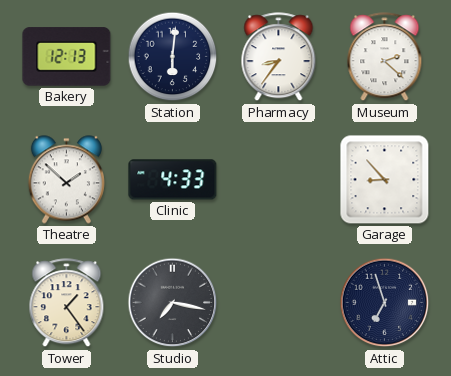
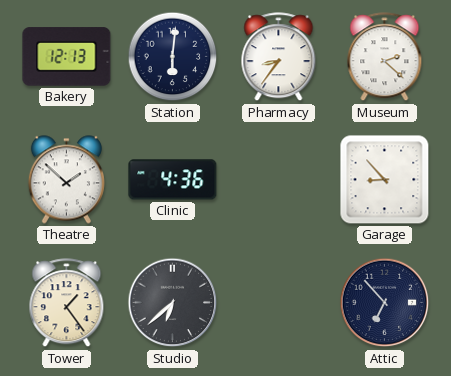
Clinic: 4:33 -> 4:36 (173, 180)
Studio: 7:17 -> 6:38 (173, 303)
Attic: 6:57 -> 6:53 (385, 303)
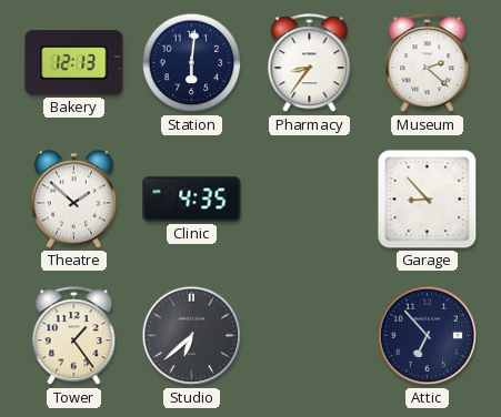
Clinic: 4:36 -> 4:35 (192, 200)
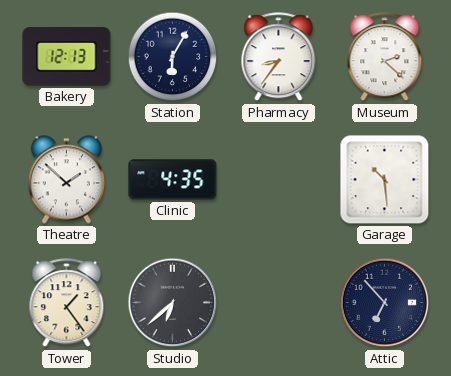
Station: 6:01 -> 6:05 (173, 57)
Garage: 8:53 -> 10:29 (385, 180)
